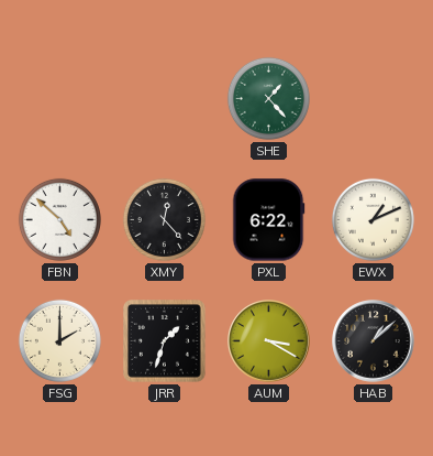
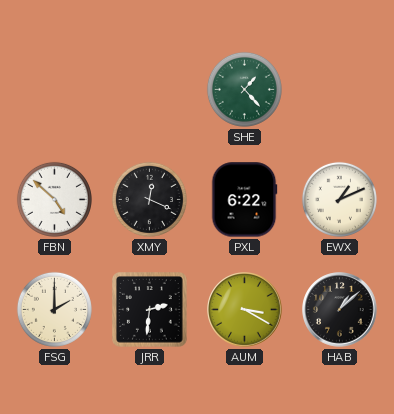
XMY: 12:23 -> 12:19 (149, 199)
JRR: 1:33 -> 2:31 (150, 310)
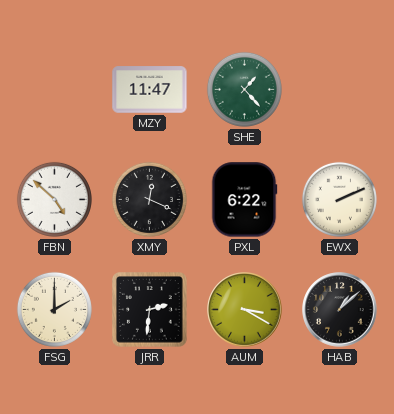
MZY: none -> 11:47 (150, 90)
EWX: 1:11 -> 2:11 (339, 199)
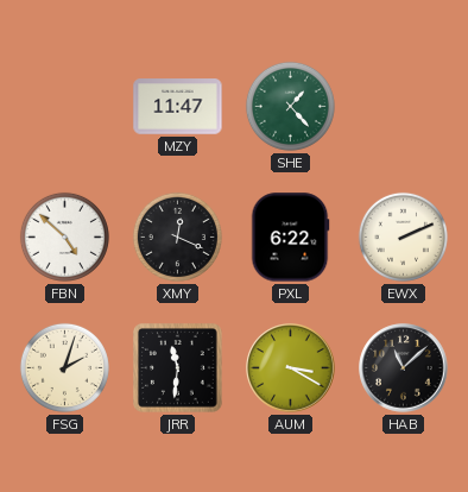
FSG: 2:00 -> 2:03 (64, 367)
JRR: 2:31 -> 11:31 (178, 368)
HAB: 1:08 -> 11:08 (404, 368)
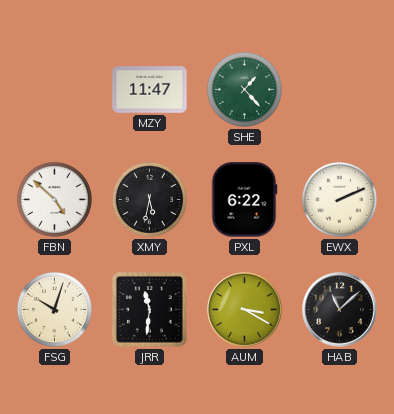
XMY: 12:19 -> 5:32 (149, 199)
FSG: 2:03 -> 10:03 (54, 309)
